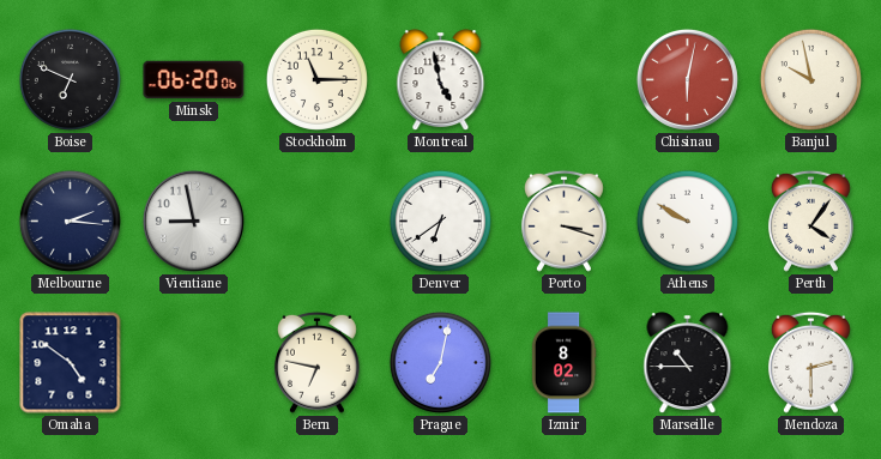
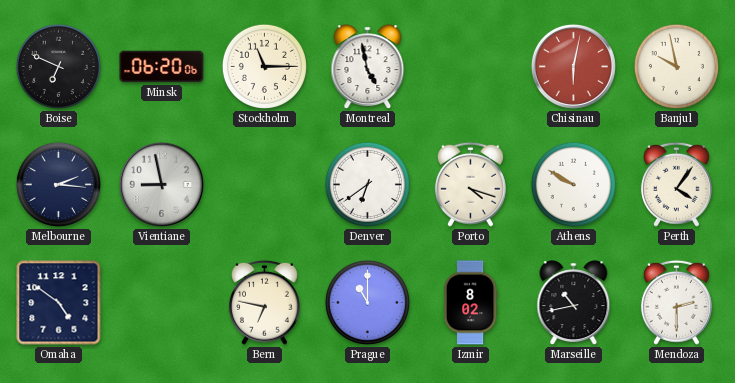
Porto: 3:18 -> 4:18 (470, 184)
Prague: 7:02 -> 11:00 (367, 302)
Marseille: 10:45 -> 10:43 (574, 303)
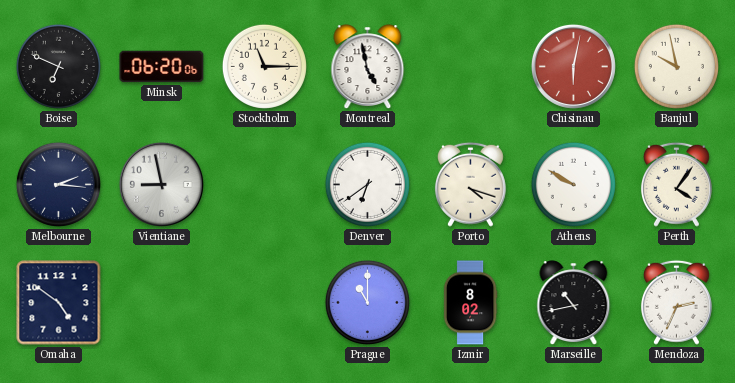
Bern: 6:47 -> none (264, 302)
Mendoza: 2:30 -> 2:34 (676, 302)
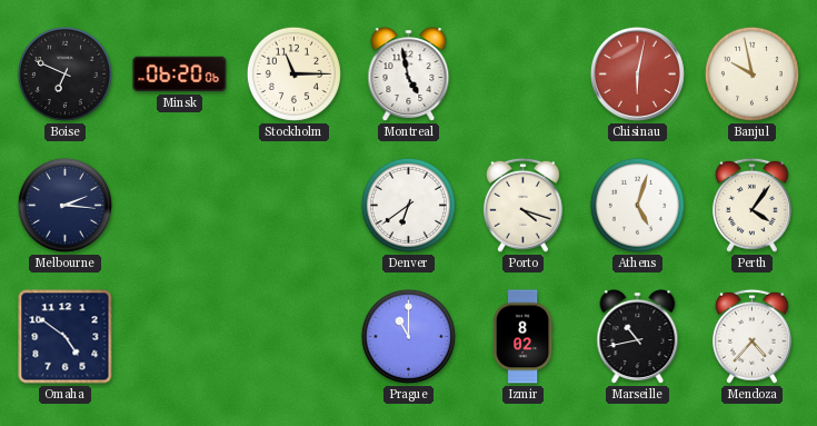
Vientiane: 8:58 -> none (161, 184)
Athens: 9:50 -> 5:03 (637, 205)
Mendoza: 2:34 -> 4:37 (751, 336)
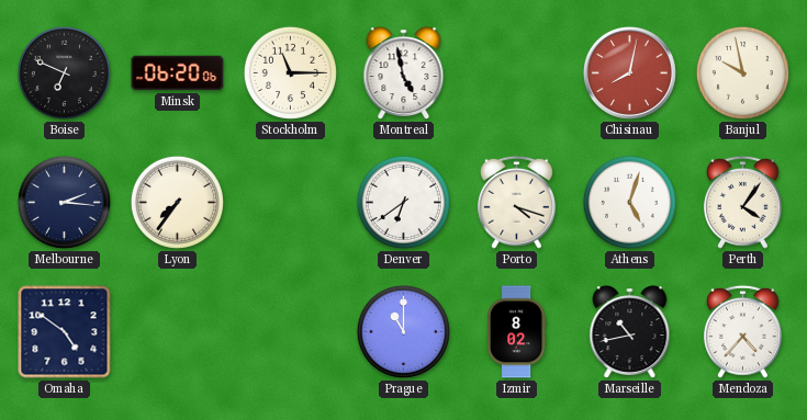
Chisinau: 6:02 -> 8:02 (629, 72)
Lyon: none -> 7:36 (177, 202)
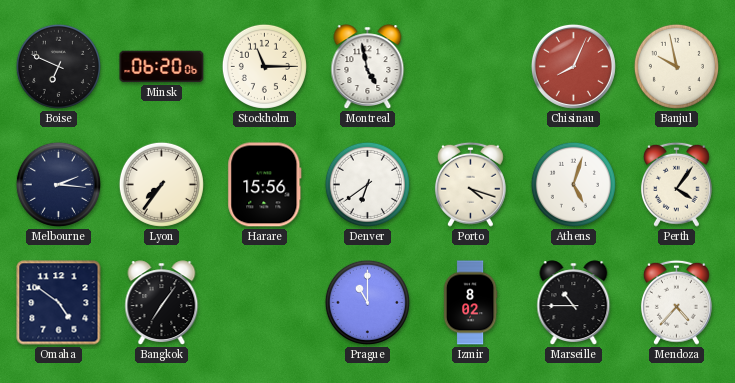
Chisinau: 8:02 -> 8:04 (573, 66)
Harare: none -> 15:56 (265, 185)
Bangkok: none -> 7:06 (162, 303)
Marseille: 10:43 -> 10:45 (574, 303)
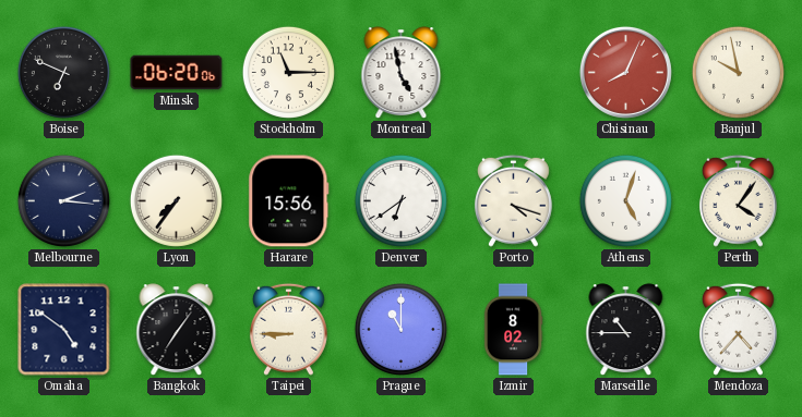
Taipei: none -> 8:45 (288, 329)
